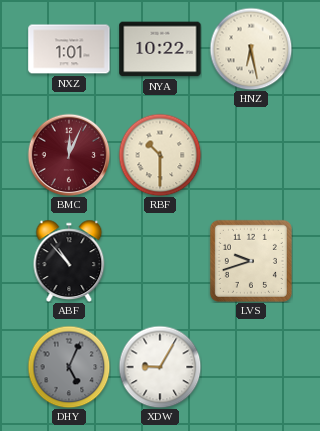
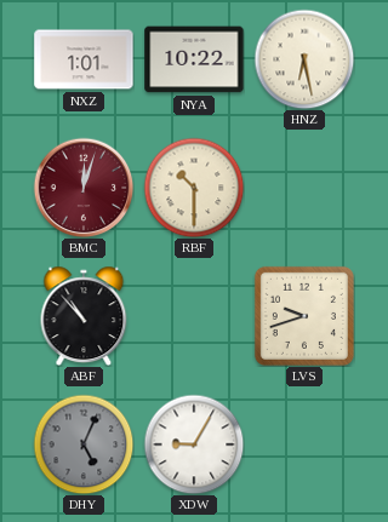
BMC: 12:04 -> 12:03 (84, 188)
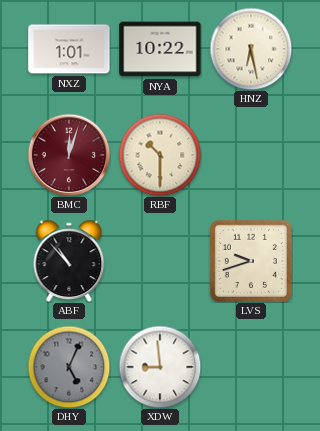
XDW: 9:05 -> 8:59 (160, 367)
